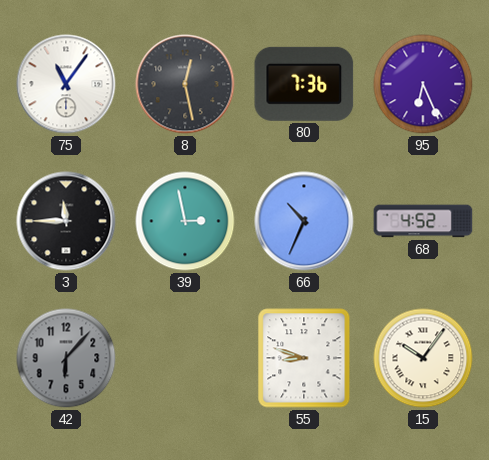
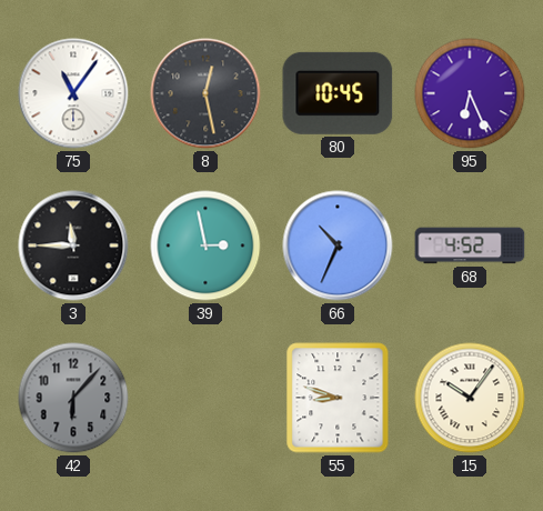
80: 7:36 -> 10:45 (338, 93)
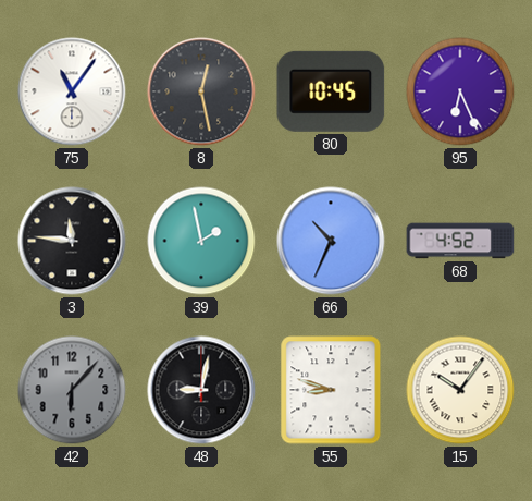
3: 11:45 -> 11:46 (72, 241)
39: 2:58 -> 1:58 (201, 241)
48: none -> 9:02 (201, 390)
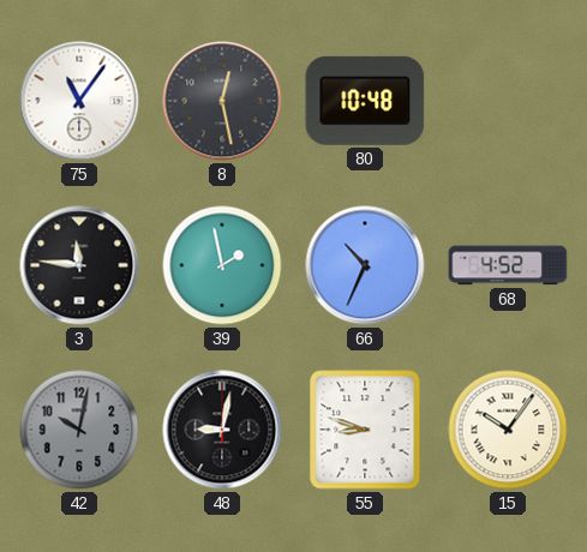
80: 10:45 -> 10:48 (365, 101)
95: 6:26 -> none (460, 91)
42: 6:07 -> 10:02 (79, 430)
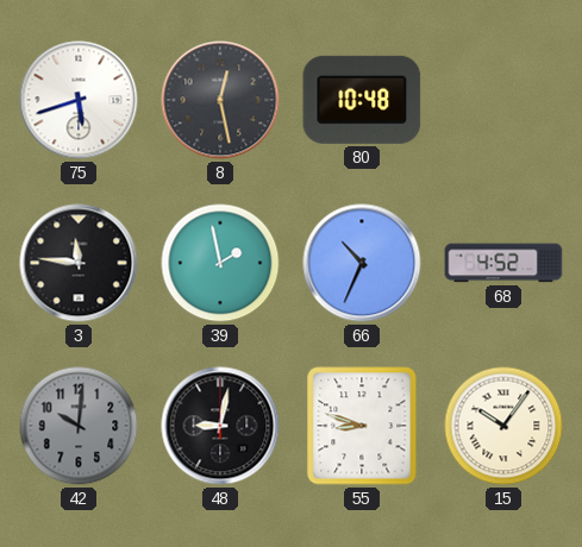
75: 11:06 -> 5:42 (79, 100)
42: 10:02 -> 10:01 (79, 426)
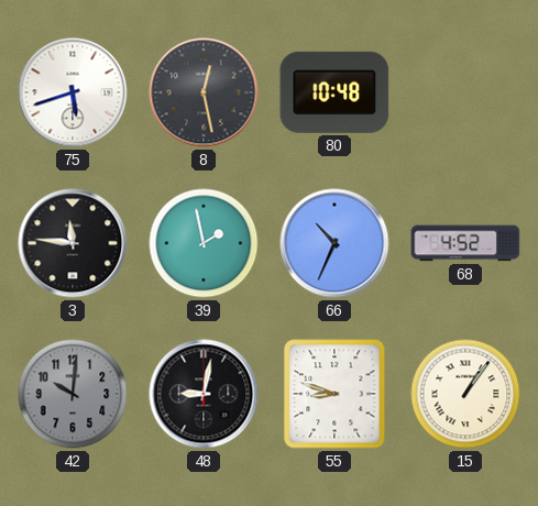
15: 10:06 -> 1:06 (465, 394)
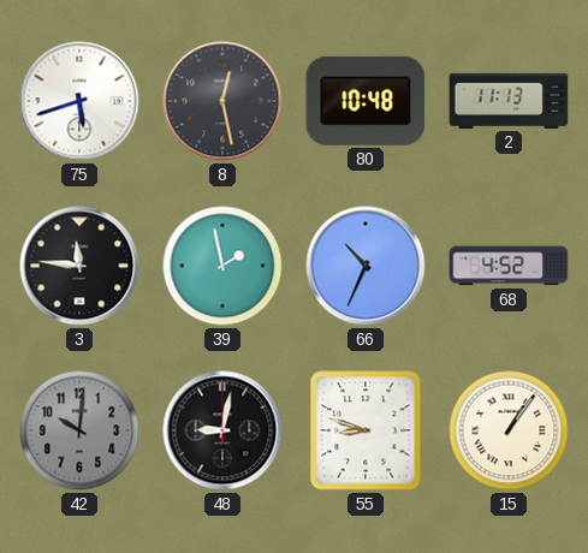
2: none -> 11:13 (509, 101)
